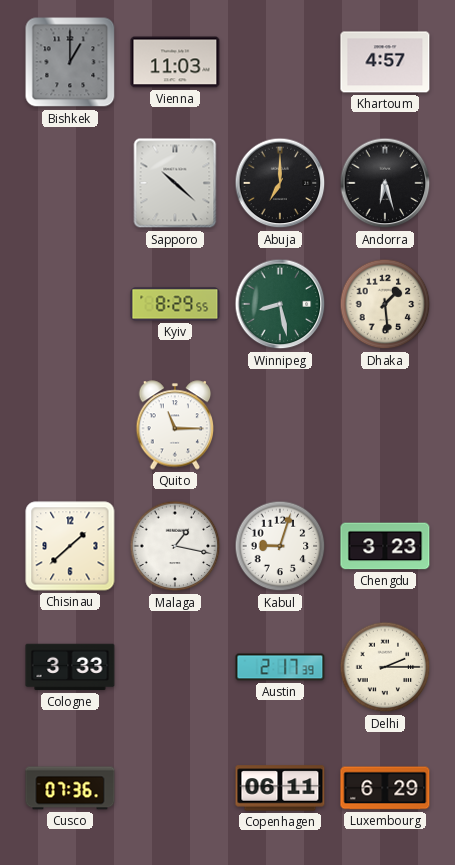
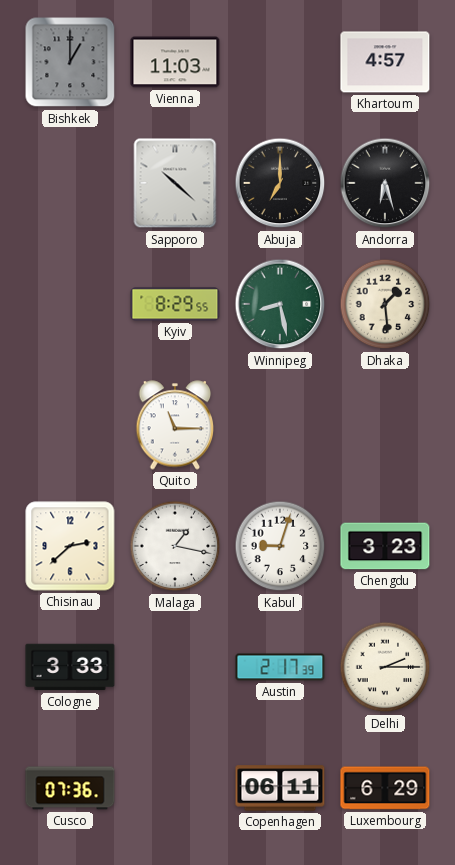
Chisinau: 1:38 -> 2:38 (70, 546)
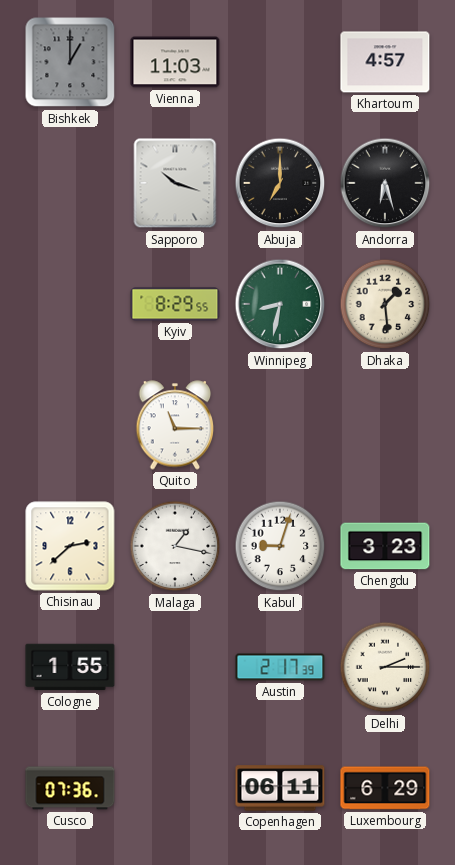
Sapporo: 10:22 -> 10:18 (175, 183)
Winnipeg: 8:28 -> 8:32 (280, 304)
Cologne: 3:33 -> 1:55 (70, 667)
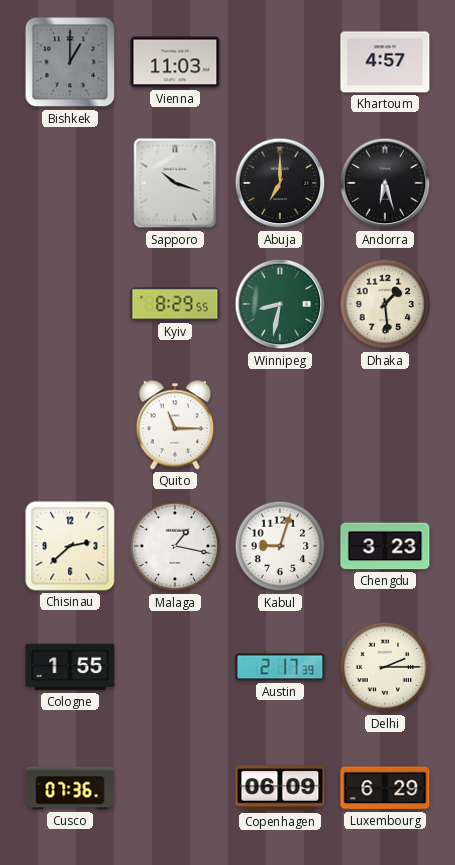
Copenhagen: 06:11 -> 06:09 (280, 788)
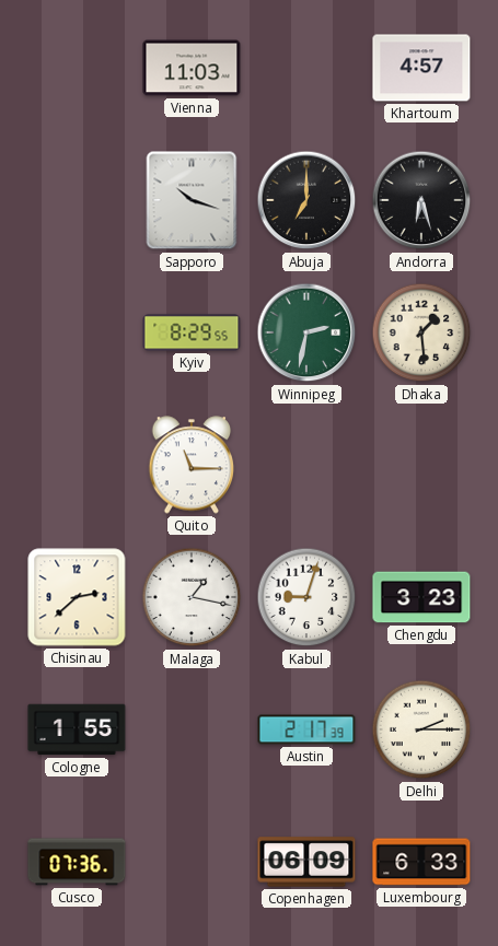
Bishkek: 1:00 -> none (70, 62)
Winnipeg: 8:32 -> 2:32 (306, 332)
Luxembourg: 6:29 -> 6:33 (421, 862)
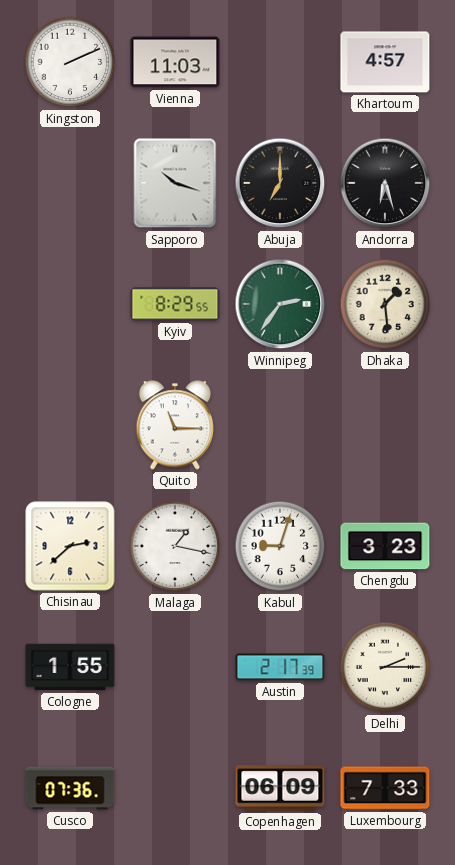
Kingston: none -> 2:11 (70, 62)
Winnipeg: 2:32 -> 2:36 (280, 304)
Luxembourg: 6:33 -> 7:33 (385, 788)
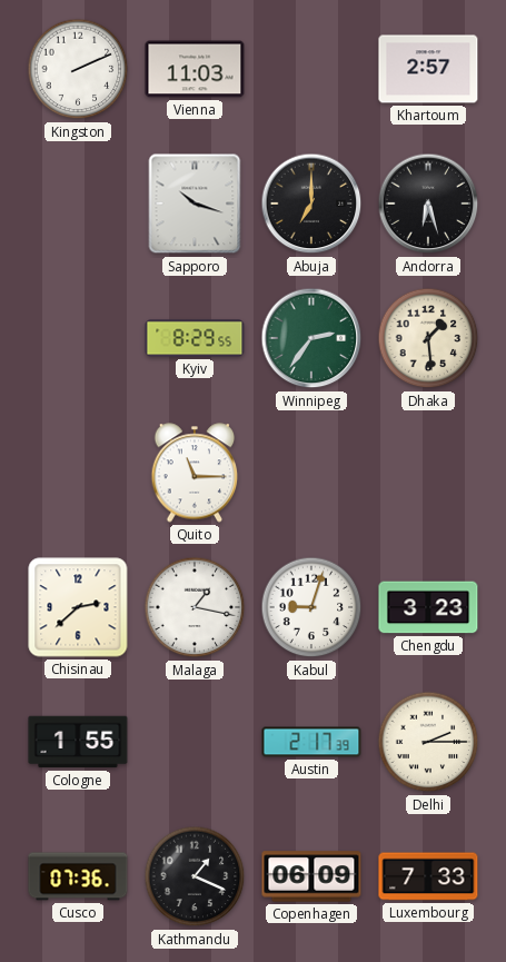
Khartoum: 4:57 -> 2:57 (428, 69)
Kathmandu: none -> 1:19 (195, 876)
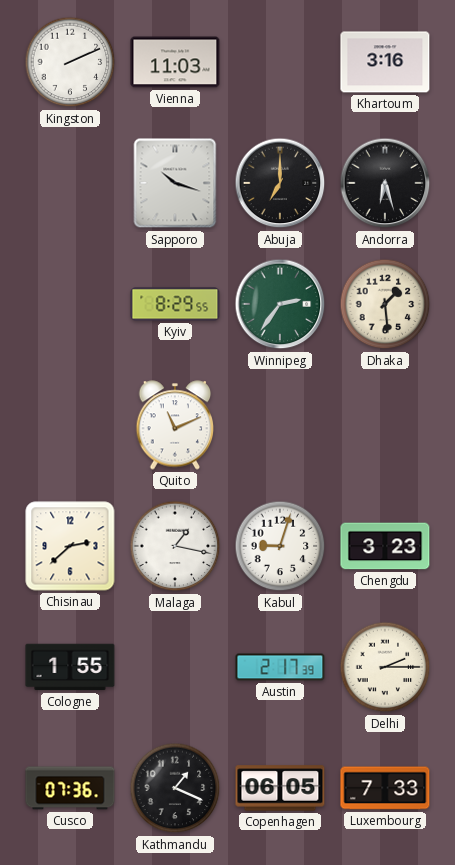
Khartoum: 2:57 -> 3:16 (385, 62)
Quito: 11:15 -> 11:11 (175, 425)
Copenhagen: 06:09 -> 06:05 (280, 788)
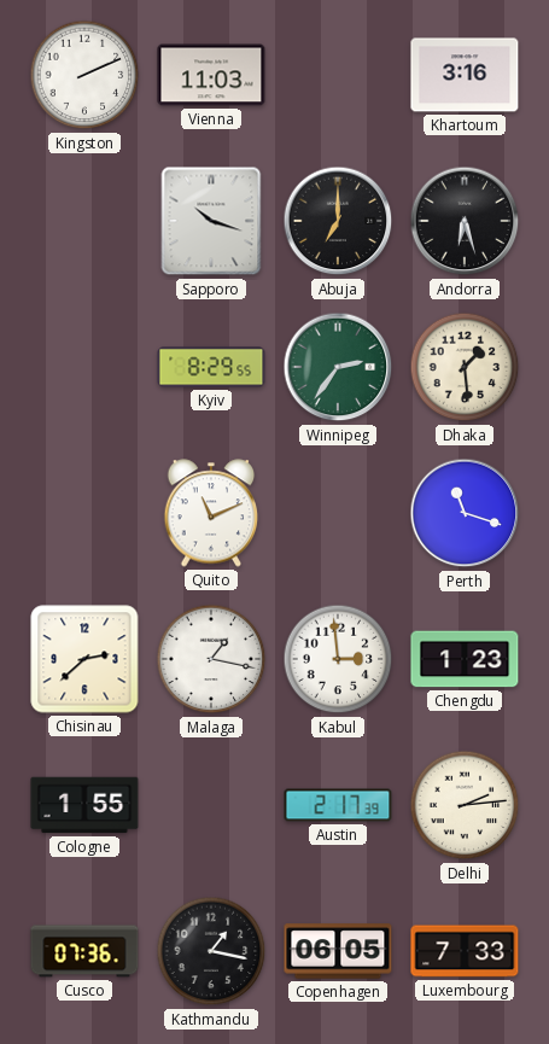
Perth: none -> 11:18 (465, 513)
Kabul: 9:03 -> 2:59 (338, 659)
Chengdu: 3:23 -> 1:23 (465, 659)
Delhi: 2:15 -> 2:14 (465, 805)
Kathmandu: 1:19 -> 1:17 (211, 951)
